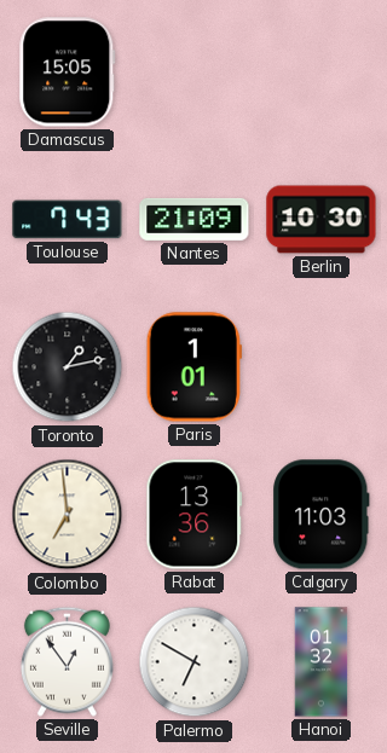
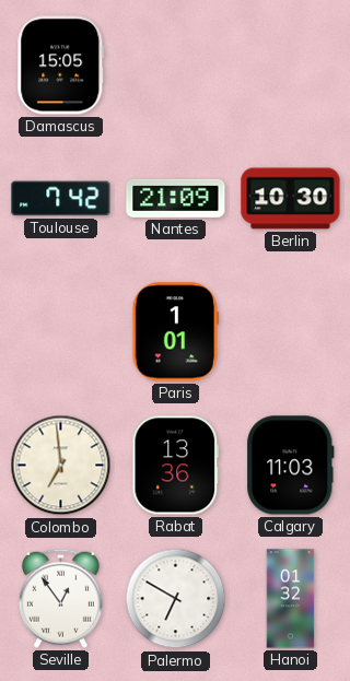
Toulouse: 7:43 -> 7:42 (61, 199)
Toronto: 1:13 -> none (68, 367)
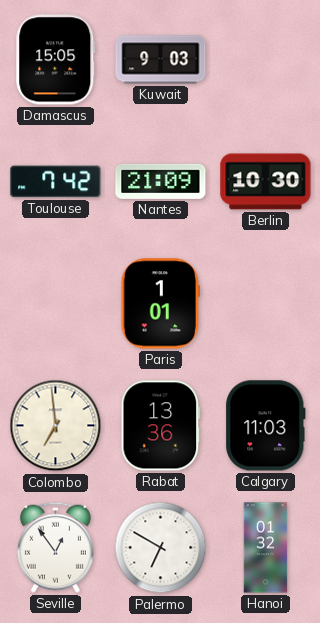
Kuwait: none -> 9:03 (161, 60)
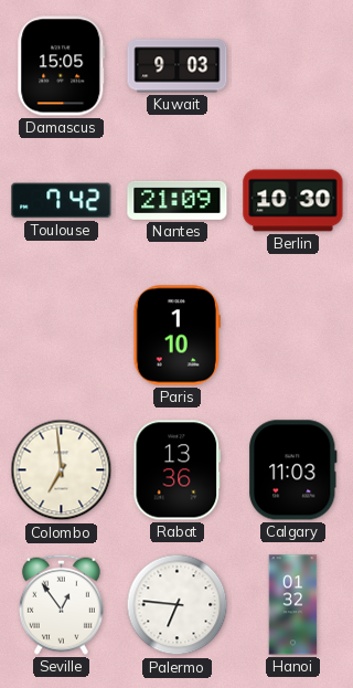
Paris: 1:01 -> 1:10 (176, 336)
Palermo: 6:50 -> 6:46 (178, 605)
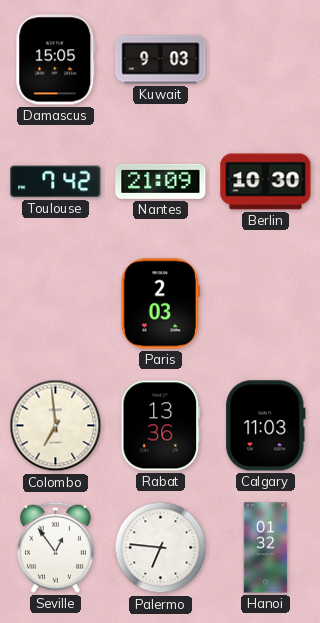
Paris: 1:10 -> 2:03 (160, 304)
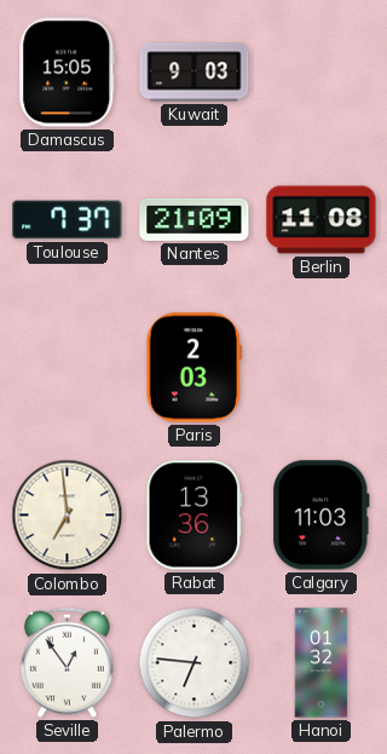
Toulouse: 7:42 -> 7:37 (68, 220)
Berlin: 10:30 -> 11:08 (322, 220)
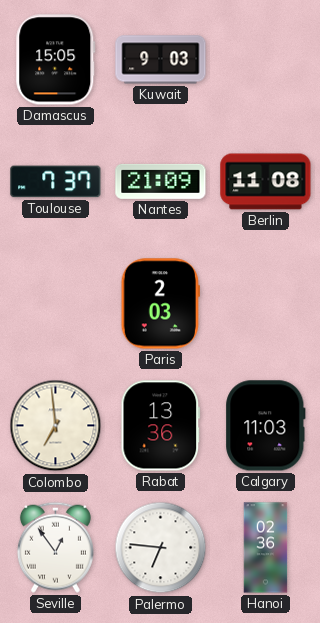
Hanoi: 01:32 -> 02:36 (266, 548)
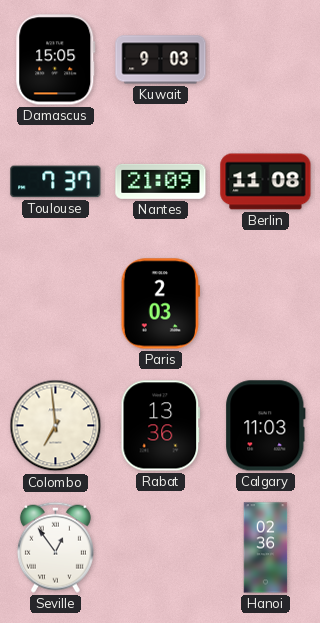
Palermo: 6:46 -> none (161, 548)
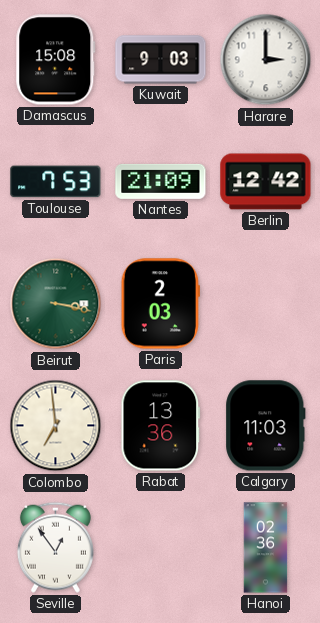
Damascus: 15:05 -> 15:08 (56, 60)
Harare: none -> 3:00 (266, 60)
Toulouse: 7:37 -> 7:53 (56, 182)
Berlin: 11:08 -> 12:42 (266, 182)
Beirut: none -> 3:17 (56, 304)
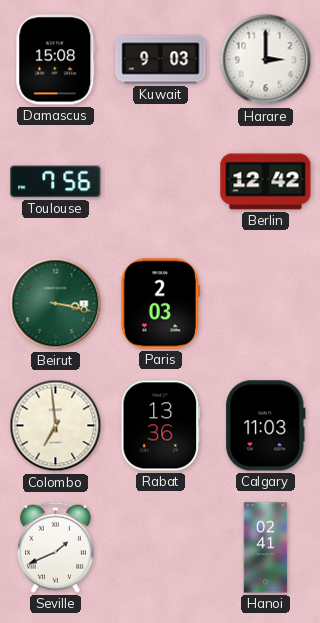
Toulouse: 7:53 -> 7:56 (56, 182)
Nantes: 21:09 -> none (161, 181)
Seville: 12:54 -> 1:41 (55, 547)
Hanoi: 02:36 -> 02:41 (266, 548)
